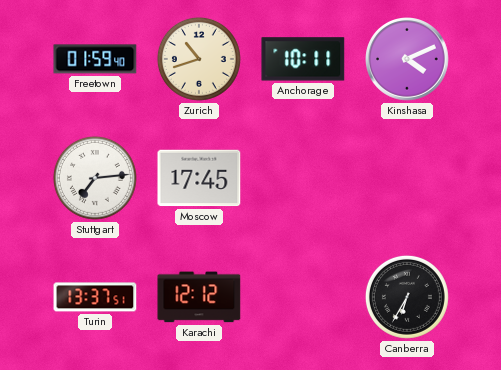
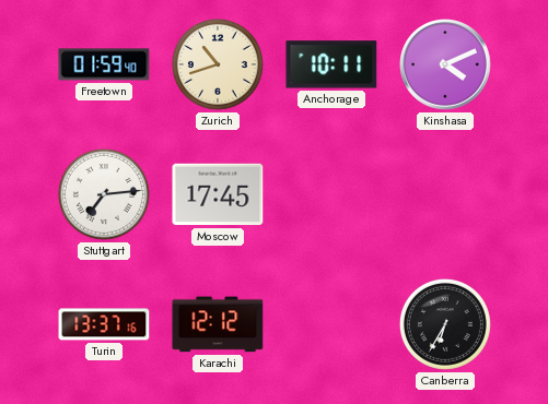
Turin: 13:37:51 -> 13:37:16 (104, 324)
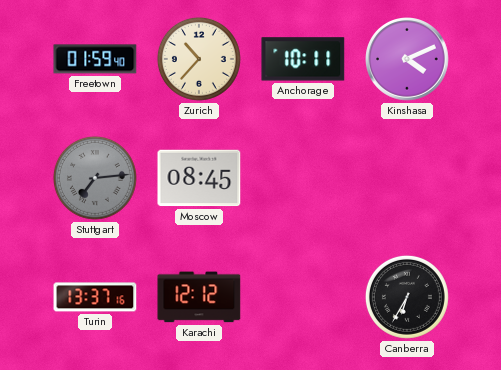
Zurich: 10:42 -> 10:37 (199, 59)
Stuttgart dial: white -> grey (95, 178)
Moscow: 17:45 -> 08:45 (199, 178)
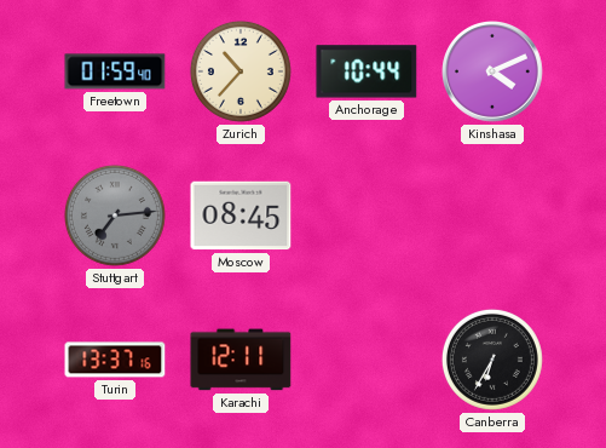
Anchorage: 10:11 -> 10:44 (367, 71)
Karachi: 12:12 -> 12:11 (241, 360)
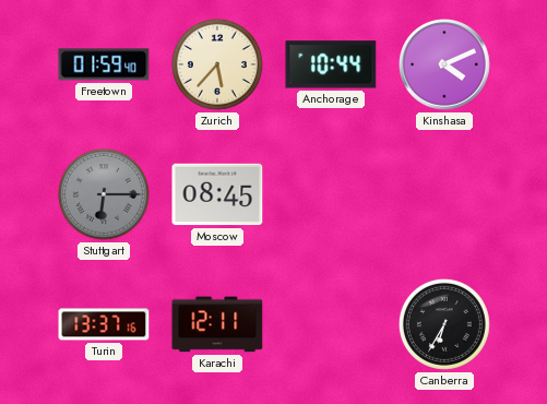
Zurich: 10:37 -> 5:37 (217, 64)
Stuttgart: 7:14 -> 6:15 (104, 194)
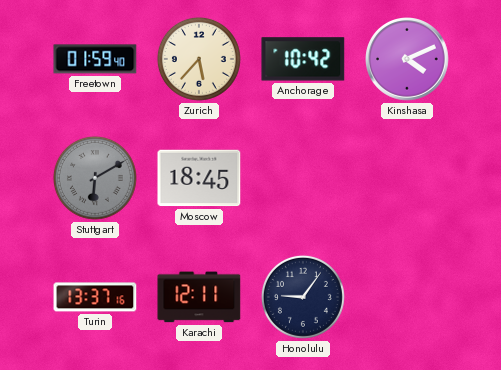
Anchorage: 10:44 -> 10:42 (303, 59)
Stuttgart: 6:15 -> 6:10 (95, 178)
Moscow: 08:45 -> 18:45 (199, 178)
Honolulu: none -> 9:06 (303, 297)
Canberra: 6:35 -> none (444, 324)
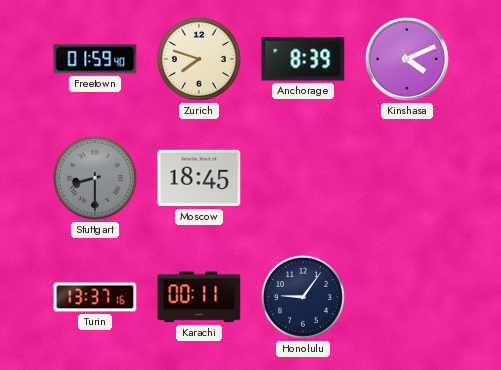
Zurich: 5:37 -> 7:48 (199, 59)
Anchorage: 10:42 -> 8:39 (303, 59)
Stuttgart: 6:10 -> 8:30 (95, 178)
Karachi: 12:11 -> 00:11 (199, 297)
